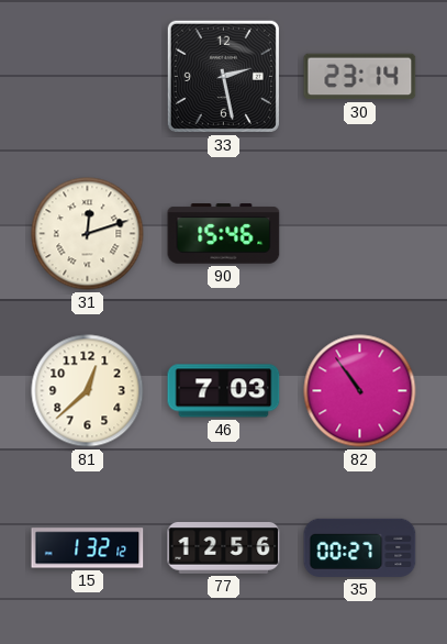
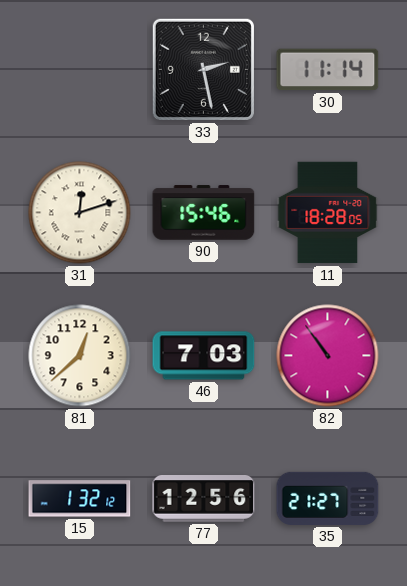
30: 23:14 -> 11:14 (328, 70)
11: none -> 18:28 (328, 213)
35: 00:27 -> 21:27 (328, 498)
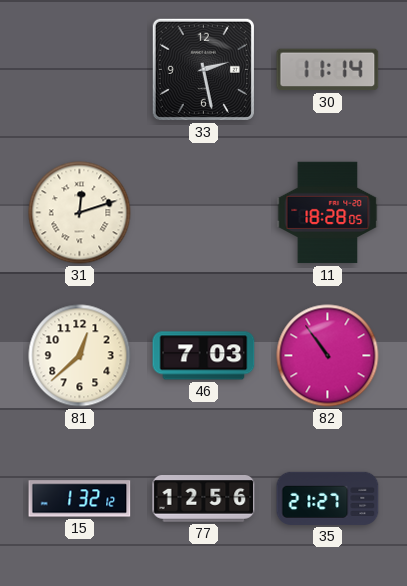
90: 15:46 -> none (204, 213)
